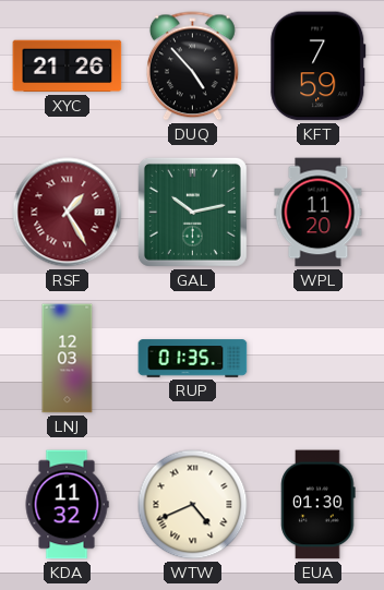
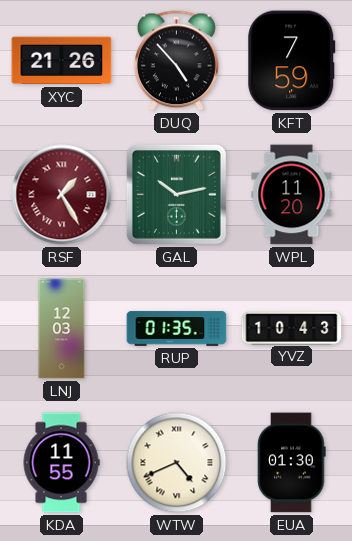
YVZ: none -> 10:43 (292, 328)
KDA: 11:32 -> 11:55 (61, 463)
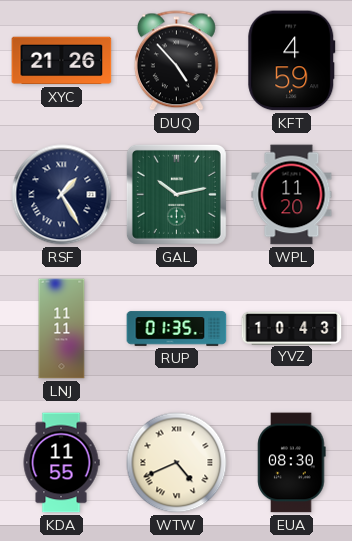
KFT: 7:59 -> 4:59 (292, 61)
RSF dial: burgundy -> navy (62, 195)
LNJ: 12:03 -> 11:11 (62, 329)
EUA: 01:30 -> 08:30 (292, 463)
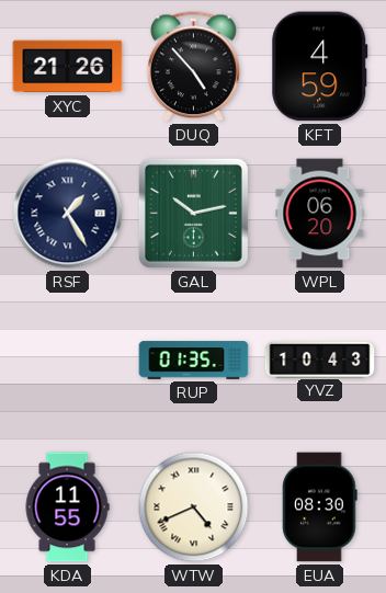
WPL: 11:20 -> 06:20 (320, 214)
LNJ: 11:11 -> none (62, 329)
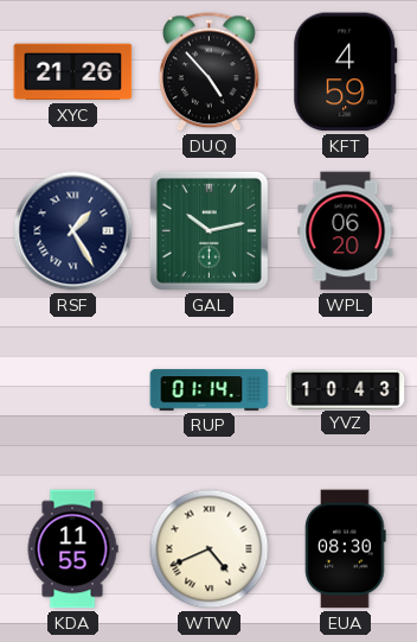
RUP: 01:35 -> 01:14 (210, 390)
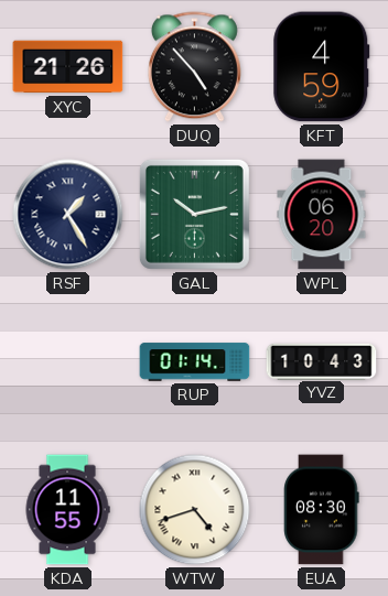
WTW: 4:41 -> 4:42 (195, 510)
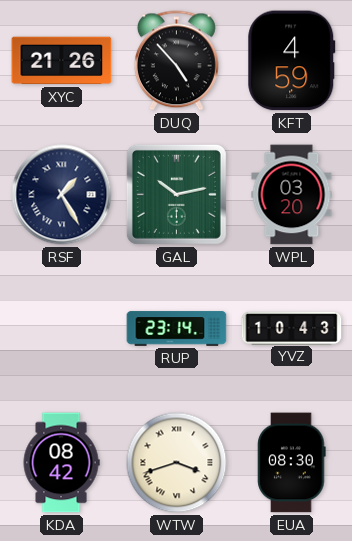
WPL: 06:20 -> 03:20 (292, 195)
RUP: 01:14 -> 23:14 (177, 329)
KDA: 11:55 -> 08:42 (61, 463)
WTW: 4:42 -> 3:42 (177, 463)
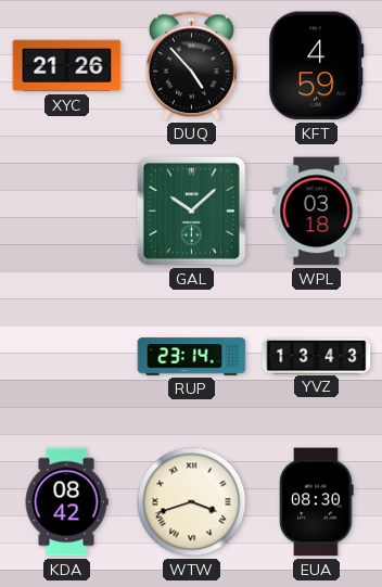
RSF: 1:25 -> none (62, 195)
GAL: 10:13 -> 10:08 (191, 210)
WPL: 03:20 -> 03:18 (317, 212)
YVZ: 10:43 -> 13:43 (317, 356)
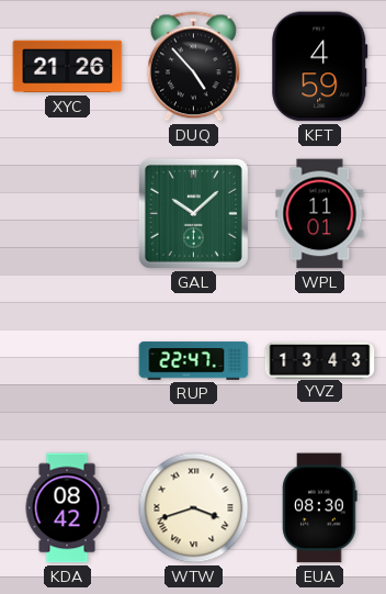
WPL: 03:18 -> 11:01 (320, 214)
RUP: 23:14 -> 22:47 (194, 361)
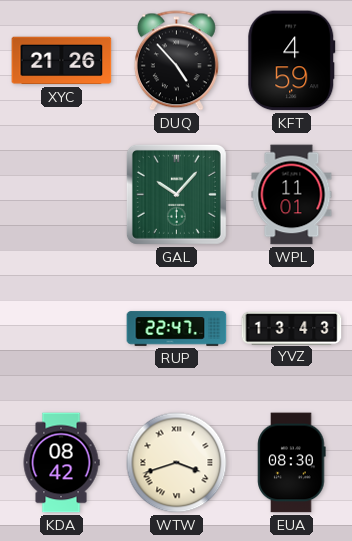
GAL: 10:08 -> 10:07 (176, 194)
